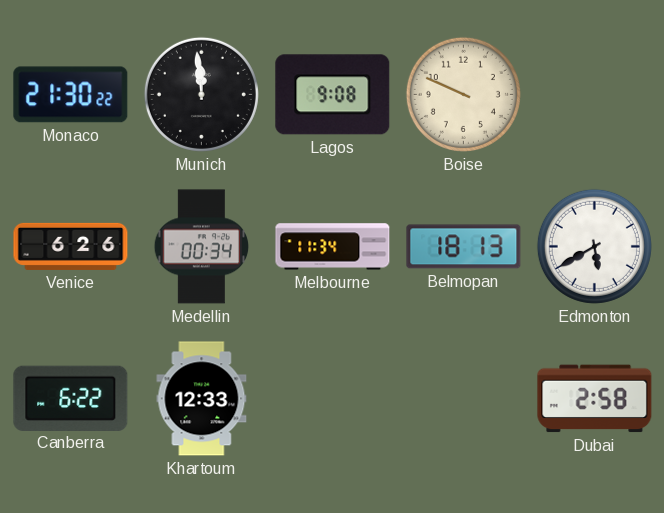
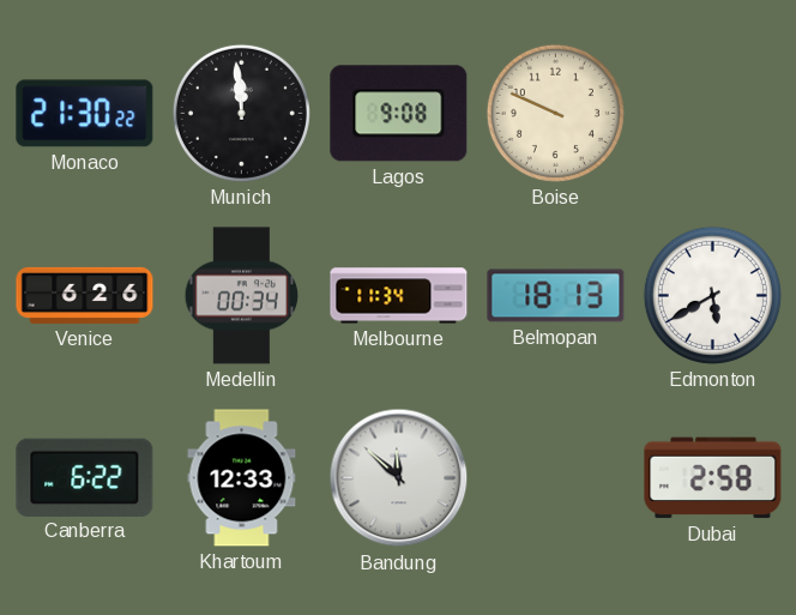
Bandung: none -> 11:52 (399, 478)
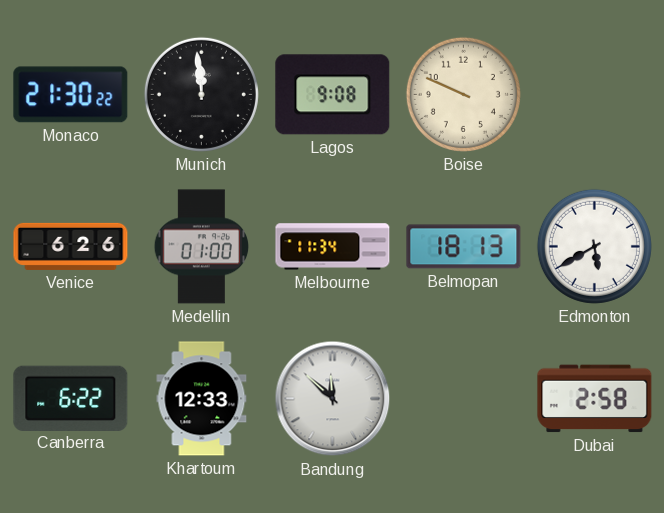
Medellin: 00:34 -> 01:00 (202, 247)
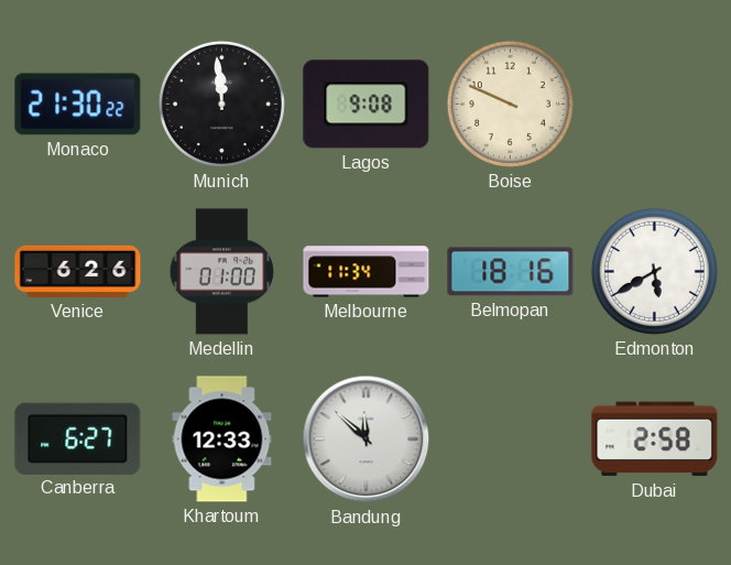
Belmopan: 18:13 -> 18:16 (511, 272)
Canberra: 6:22 -> 6:27 (78, 438)
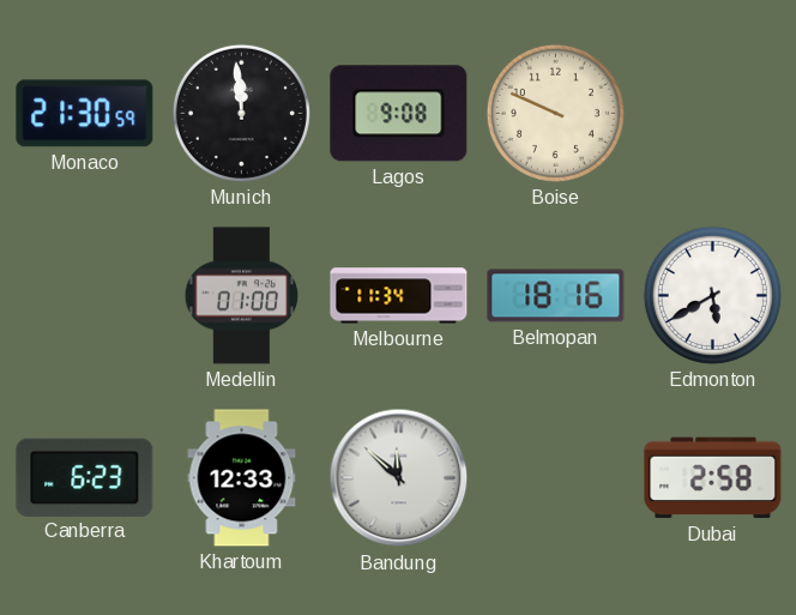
Monaco: 21:30:22 -> 21:30:59 (85, 114)
Venice: 6:26 -> none (78, 271)
Canberra: 6:27 -> 6:23 (85, 477)
